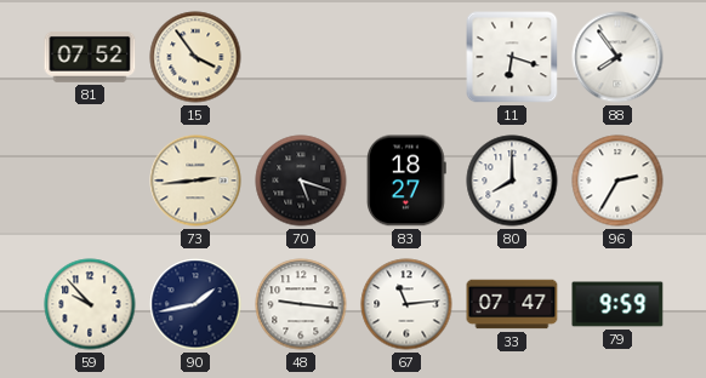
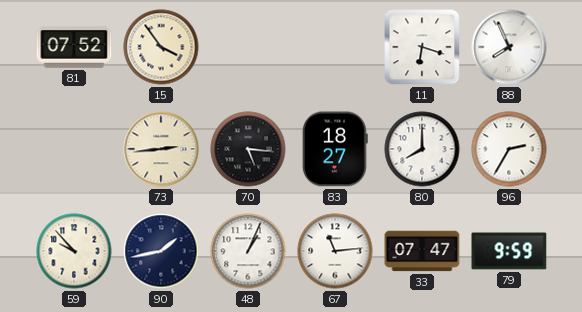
88: 7:54 -> 7:56 (509, 47)
70: 5:18 -> 5:16 (248, 149)
48: 9:16 -> 1:04 (248, 251)
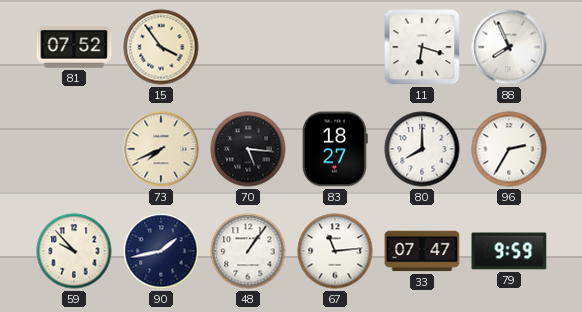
73: 2:44 -> 7:41 (161, 149)
48: 1:04 -> 1:06 (248, 251)
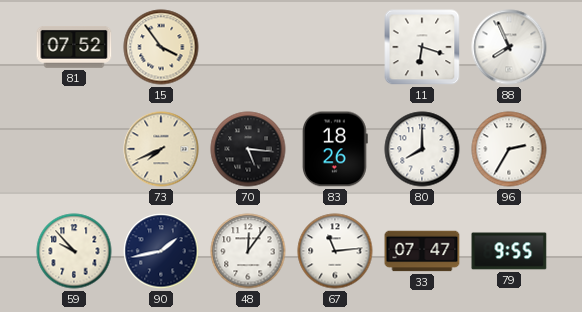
83: 18:27 -> 18:26 (335, 149)
48: 1:06 -> 12:06 (248, 251)
79: 9:59 -> 9:55 (509, 251)
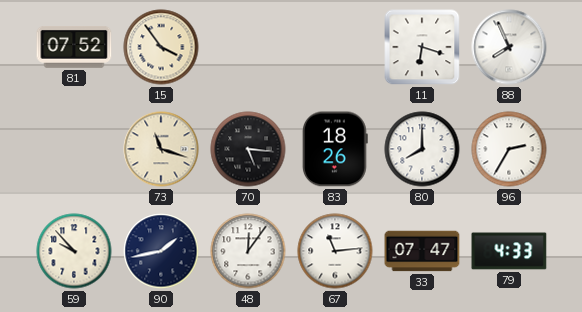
73: 7:41 -> 11:18 (161, 149)
79: 9:55 -> 4:33 (509, 251)
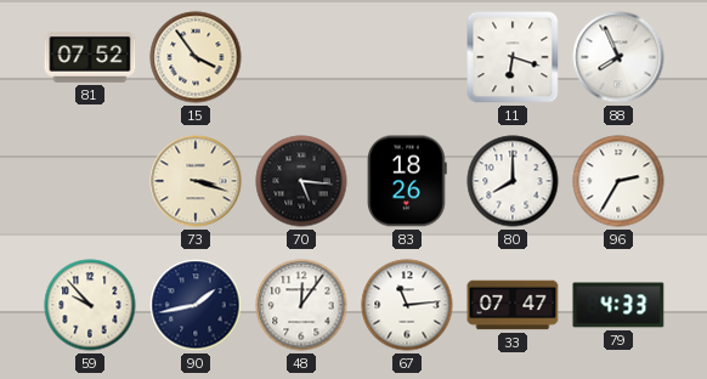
73: 11:18 -> 3:18 (196, 181)
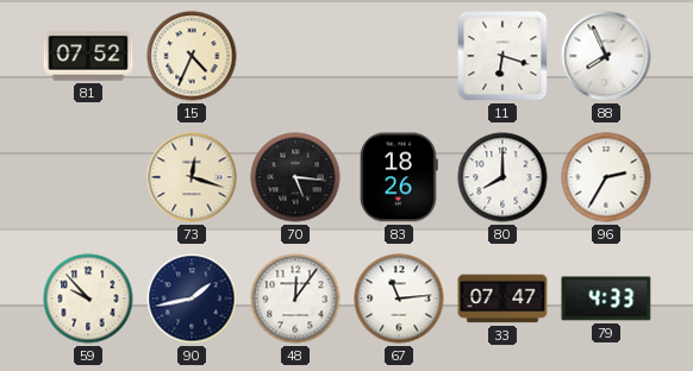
15: 3:54 -> 4:34 (192, 56)
73: 3:18 -> 12:18 (192, 177)
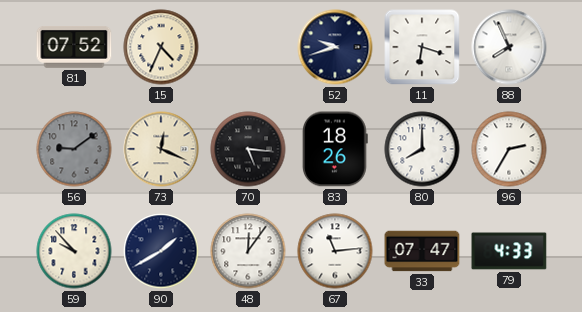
52: none -> 9:42 (335, 47)
56: none -> 9:09 (74, 149)
73: 12:18 -> 12:19 (161, 149)
90: 1:43 -> 1:40 (161, 251)
